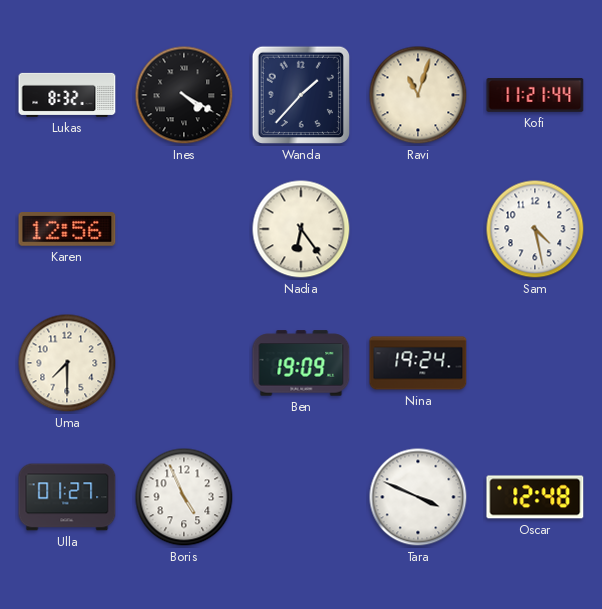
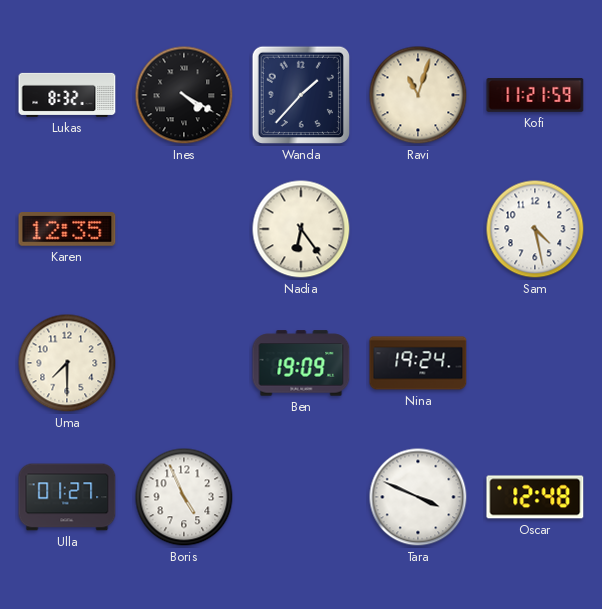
Kofi: 11:21:44 -> 11:21:59 (535, 96)
Karen: 12:56 -> 12:35 (67, 229)
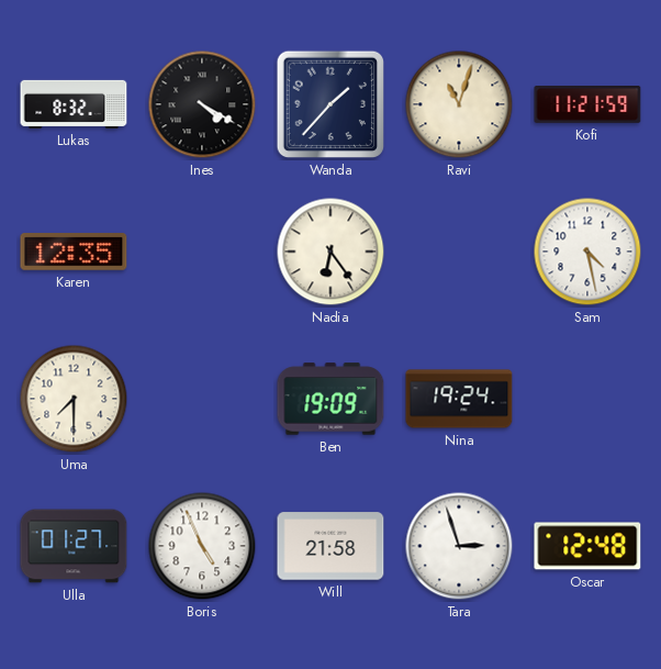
Will: none -> 21:58 (330, 546)
Tara: 3:49 -> 2:57 (459, 546)
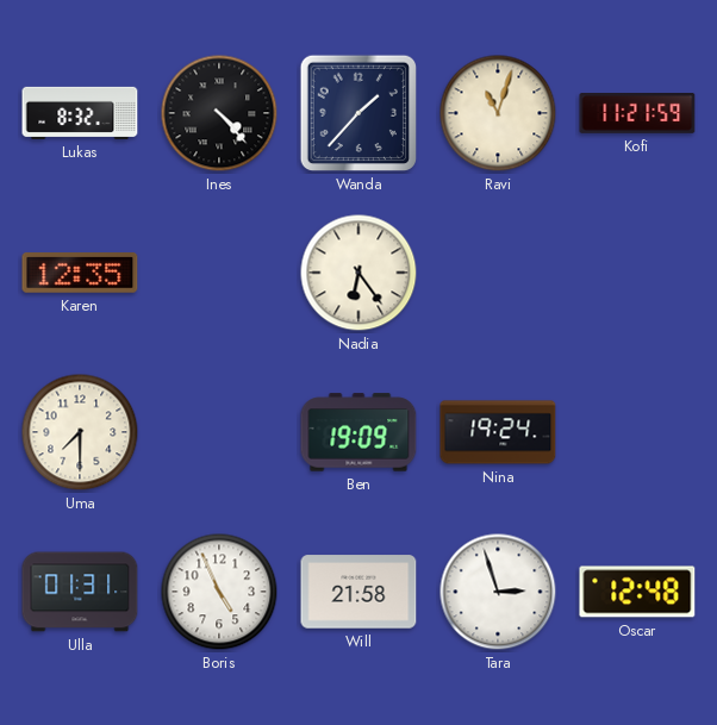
Ines: 4:20 -> 4:23 (219, 113)
Sam: 4:28 -> none (587, 252)
Ulla: 01:27 -> 01:31 (80, 592)
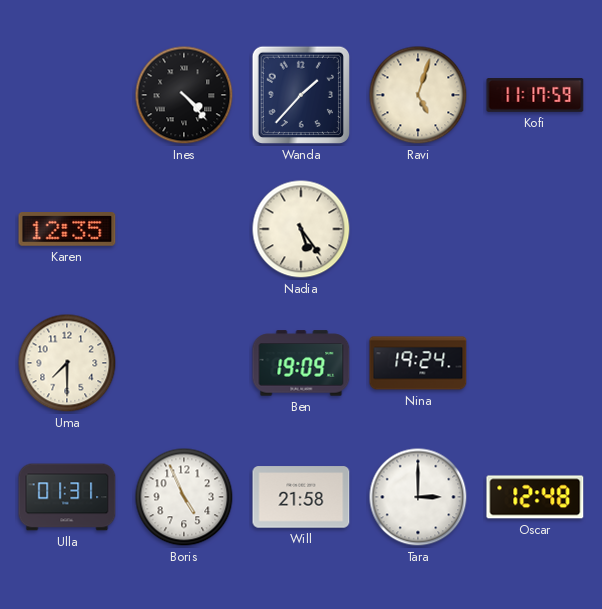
Lukas: 8:32 -> none (80, 113)
Ravi: 11:03 -> 5:03 (418, 95)
Kofi: 11:21 -> 11:17 (535, 96)
Nadia: 6:24 -> 5:24 (301, 229)
Tara: 2:57 -> 3:00 (418, 497)
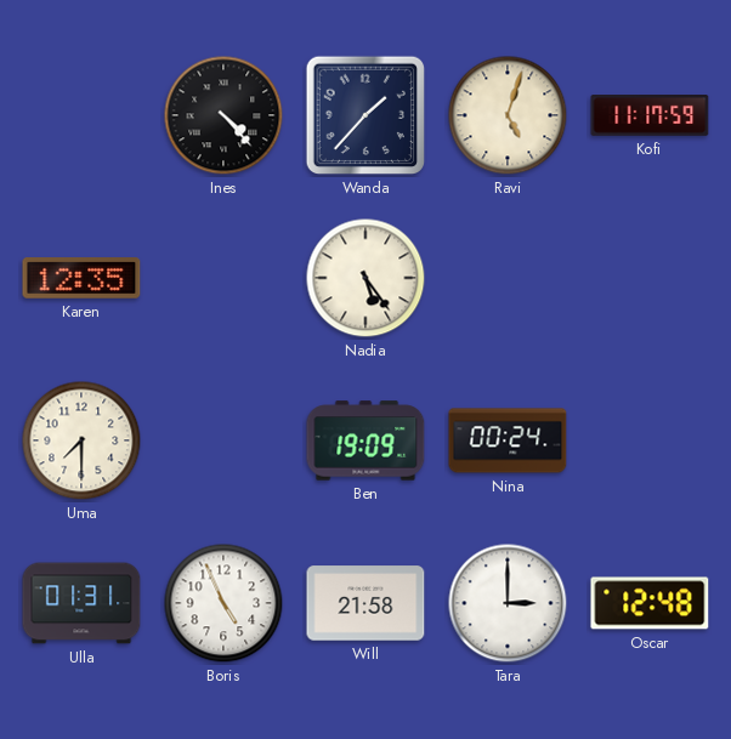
Nina: 19:24 -> 00:24 (508, 440)
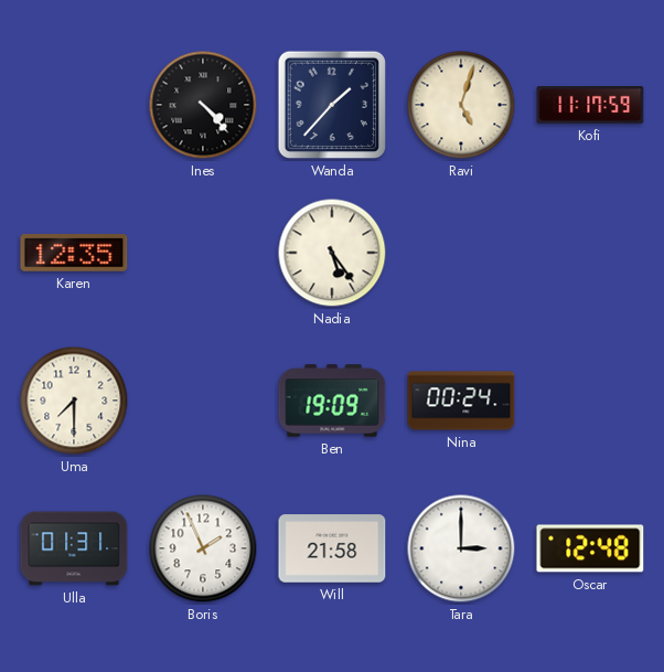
Boris: 4:56 -> 1:56 (203, 548)
